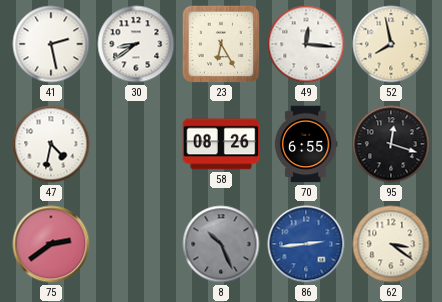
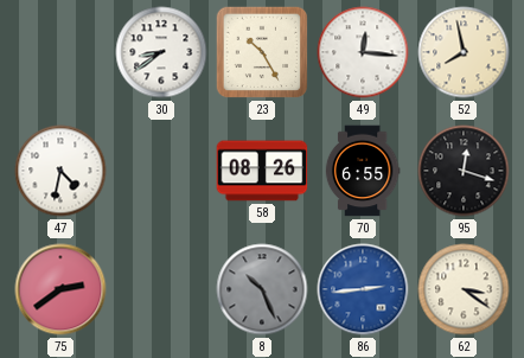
41: 2:28 -> none (51, 44)
23: 6:25 -> 10:25 (262, 52)
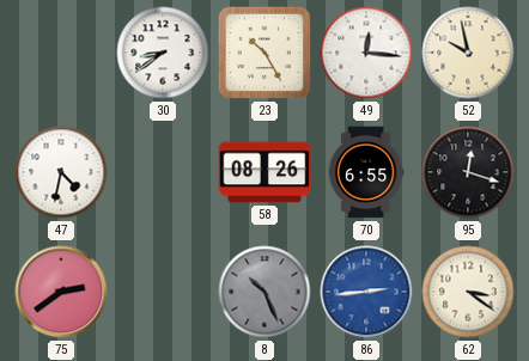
52: 7:58 -> 9:58 (468, 53)
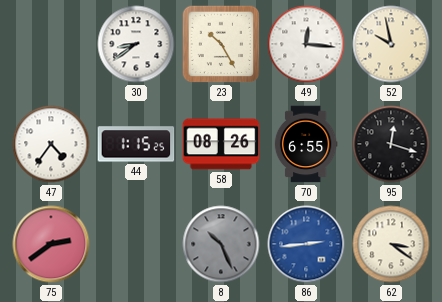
47: 4:32 -> 4:36 (51, 144)
44: none -> 1:15 (136, 144)
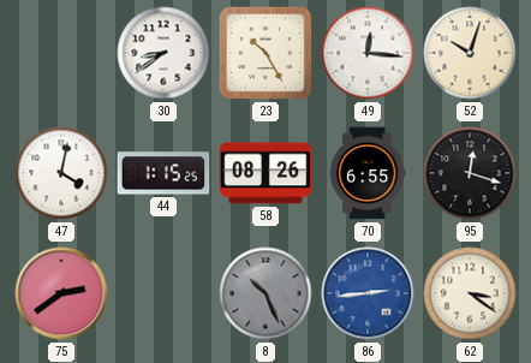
52: 9:58 -> 10:03 (470, 53)
47: 4:36 -> 4:02 (61, 173)
